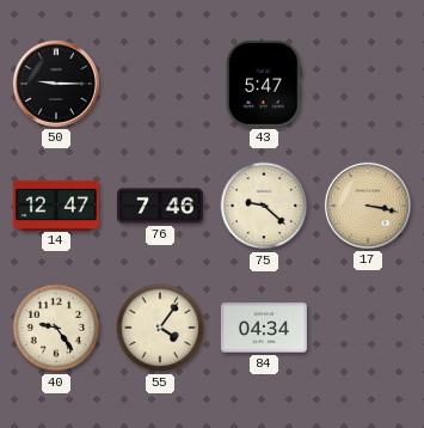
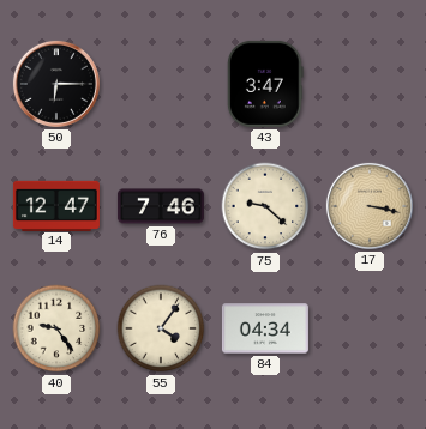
50: 9:15 -> 6:15 (56, 84)
43: 5:47 -> 3:47 (265, 84)
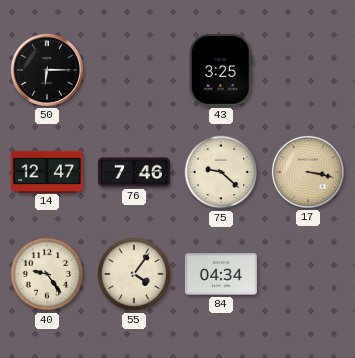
43: 3:47 -> 3:25 (221, 70)
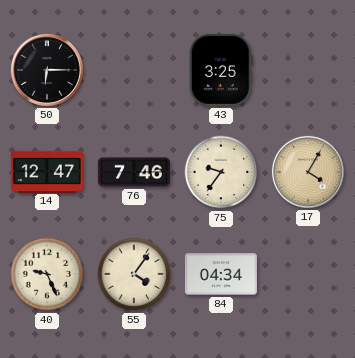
75: 9:22 -> 9:36 (221, 172)
17: 3:17 -> 4:05 (308, 172)
40: 9:24 -> 9:26 (47, 274)
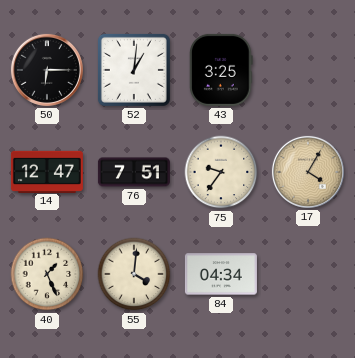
52: none -> 1:01 (134, 70)
76: 7:46 -> 7:51 (134, 172)
40: 9:26 -> 1:26 (47, 274)
55: 4:06 -> 4:01 (134, 274)
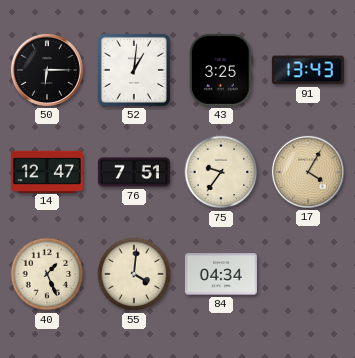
91: none -> 13:43 (308, 70)
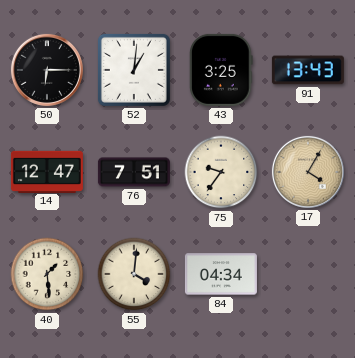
40: 1:26 -> 1:29 (47, 274)
